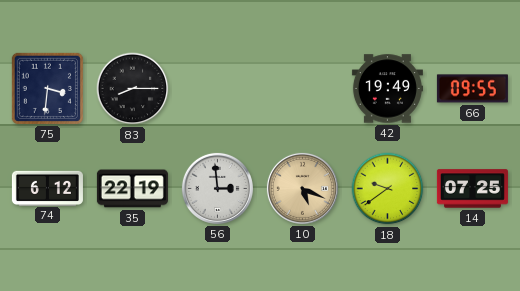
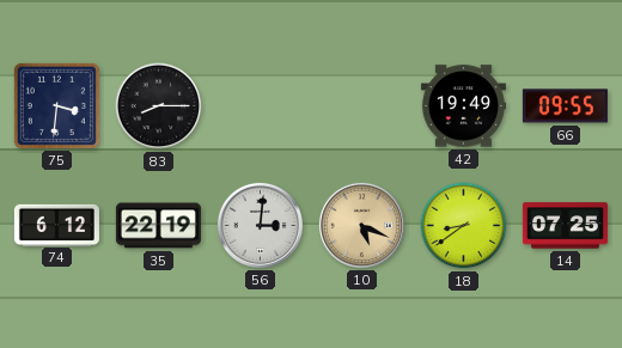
56: 2:59 -> 3:01 (260, 225)
18: 9:39 -> 8:39 (464, 226)
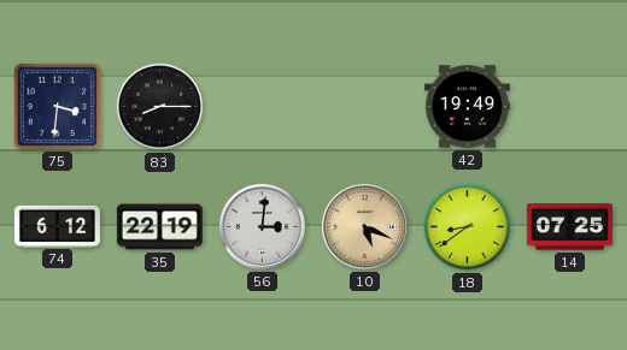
66: 09:55 -> none (565, 106)
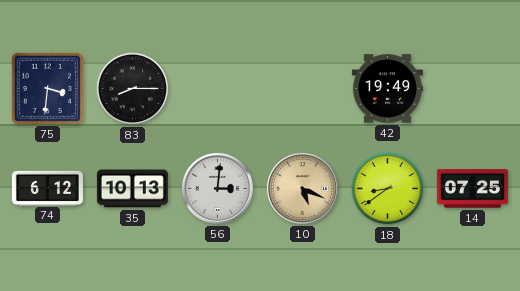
35: 22:19 -> 10:13 (132, 189)
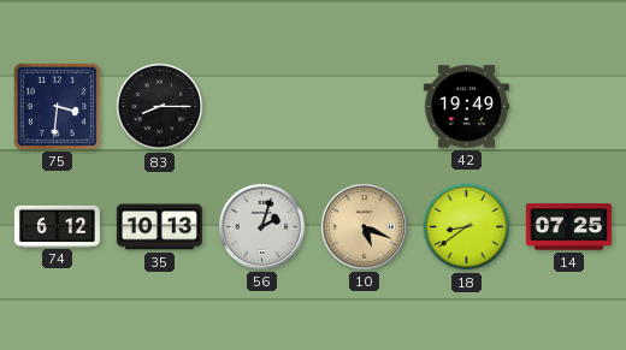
56: 3:01 -> 2:03 (261, 226)
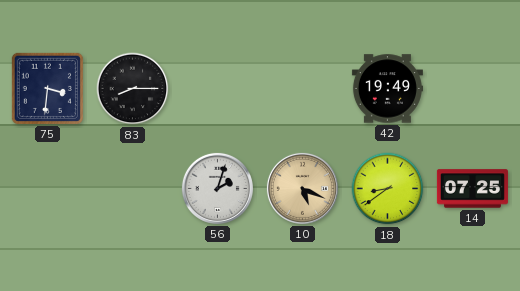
74: 6:12 -> none (57, 226)
35: 10:13 -> none (159, 227)
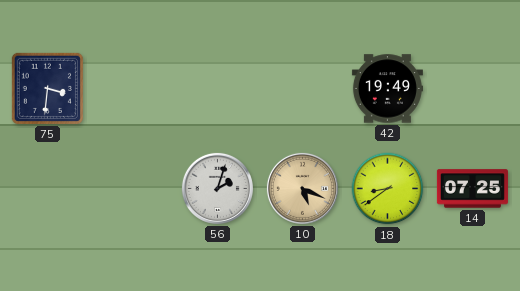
83: 8:15 -> none (133, 89)
